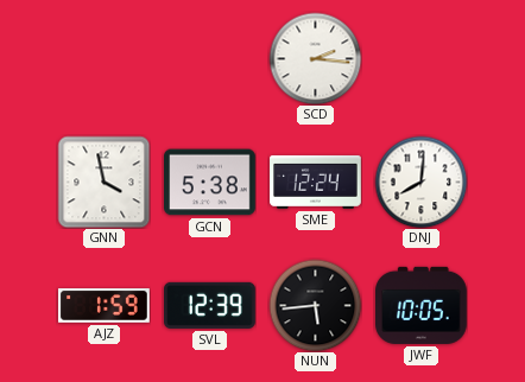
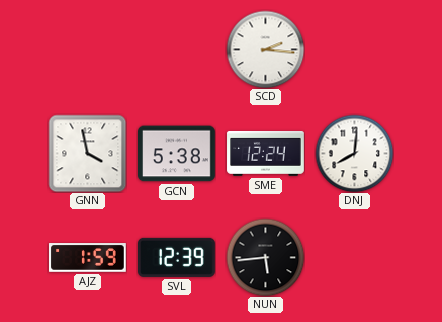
JWF: 10:05 -> none (422, 305)
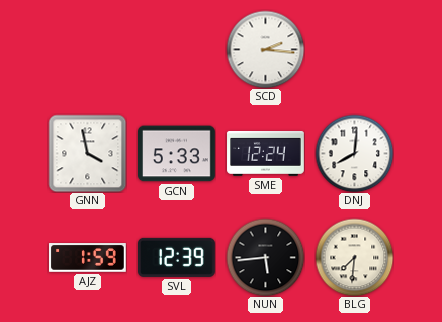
GCN: 5:38 -> 5:33 (177, 154)
BLG: none -> 7:31 (354, 257)
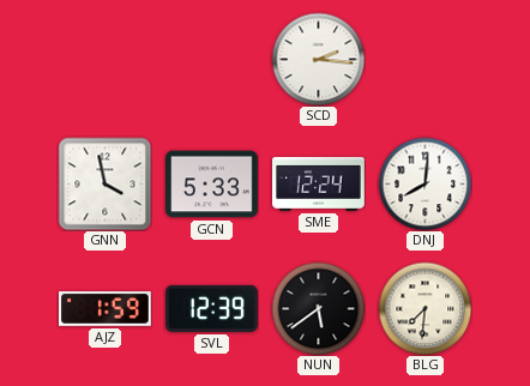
NUN: 5:44 -> 5:39 (318, 308)
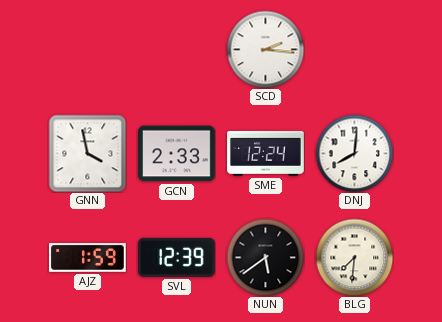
GCN: 5:33 -> 2:33 (177, 154)
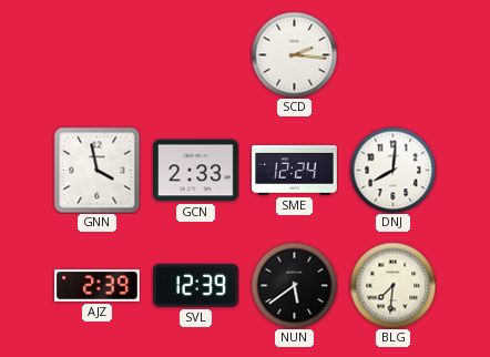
AJZ: 1:59 -> 2:39 (98, 286)
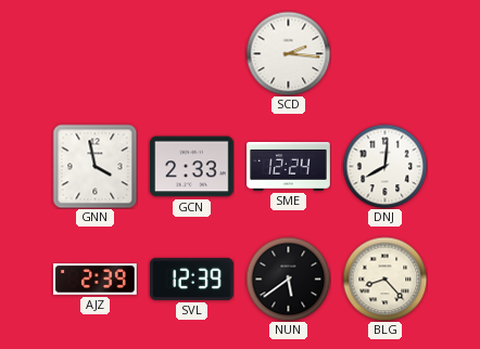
BLG: 7:31 -> 8:23 (384, 279)
